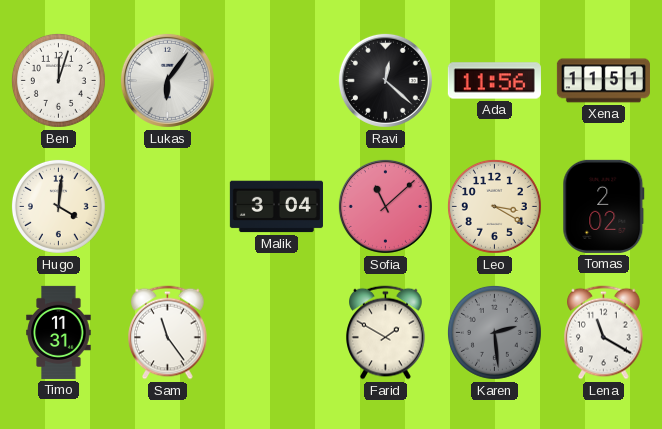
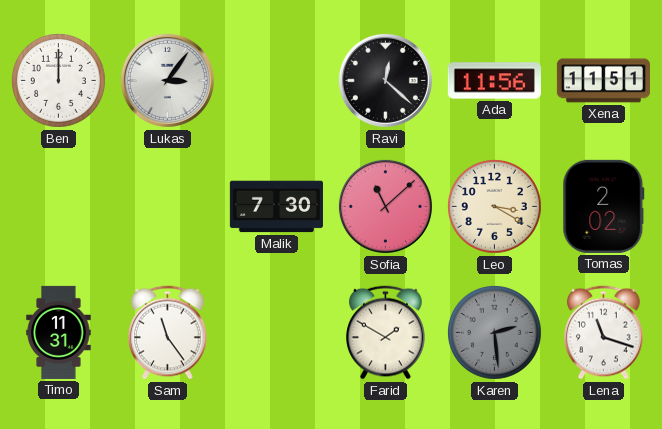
Ben: 12:03 -> 12:00 (58, 80)
Lukas: 6:06 -> 3:06 (167, 80)
Hugo: 4:01 -> none (58, 206)
Malik: 3:04 -> 7:30 (276, 207)
Lena: 11:20 -> 11:18 (604, 333)
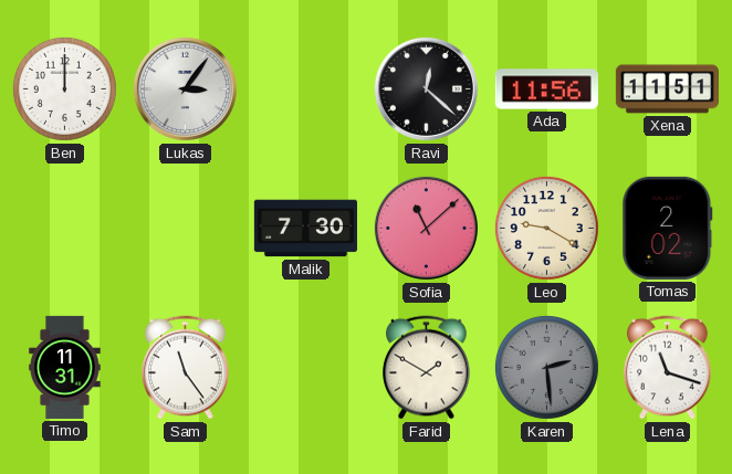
Leo: 3:20 -> 9:20 (546, 228)
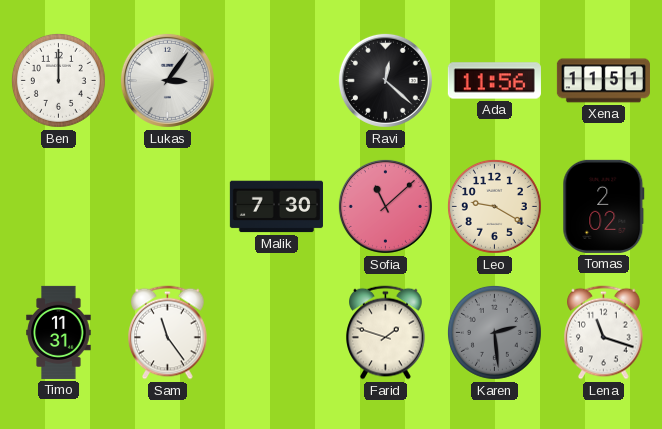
Farid: 1:50 -> 1:48 (386, 333)
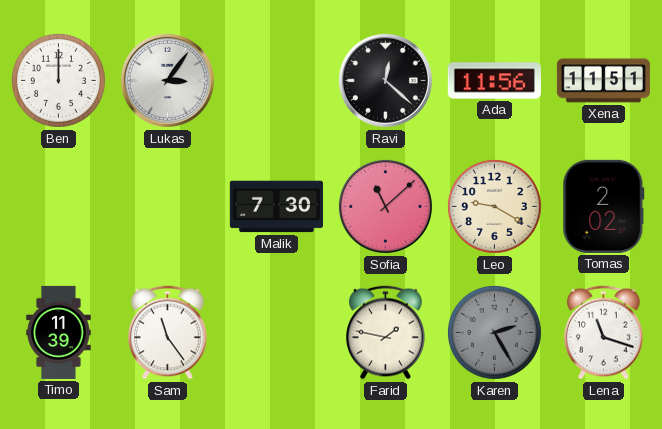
Timo: 11:31 -> 11:39 (59, 332)
Farid: 1:48 -> 1:47 (386, 333)
Karen: 2:29 -> 2:25 (494, 332)
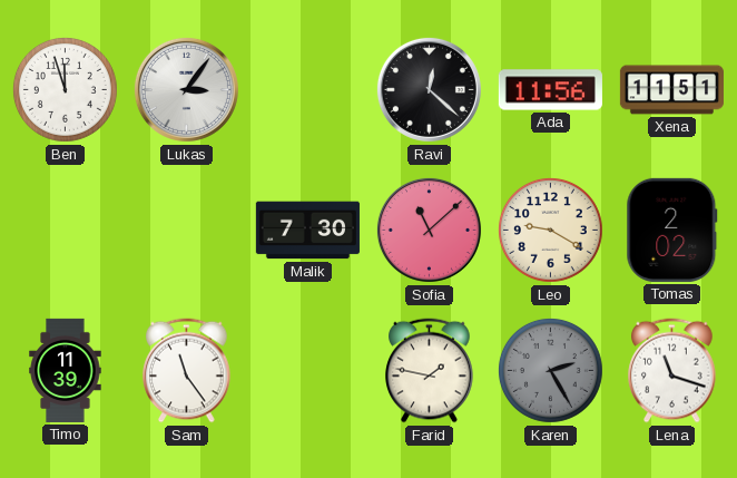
Ben: 12:00 -> 11:57 (65, 89)
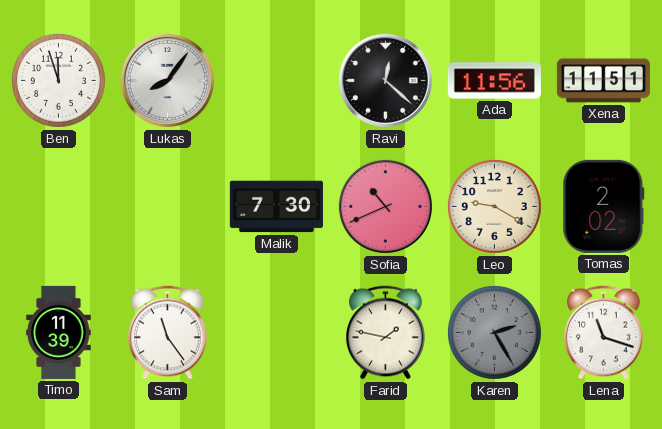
Lukas: 3:06 -> 8:06 (167, 80)
Sofia: 11:08 -> 10:41 (385, 206)
